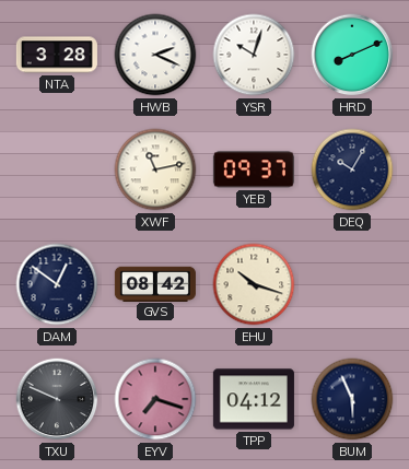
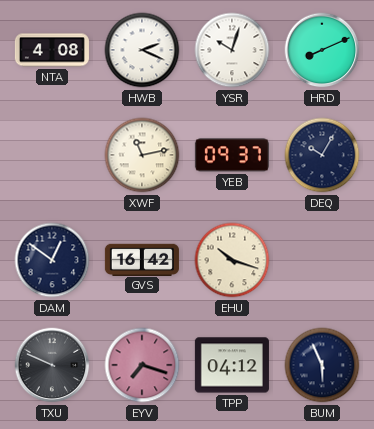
NTA: 3:28 -> 4:08 (52, 50)
GVS: 08:42 -> 16:42 (142, 259)
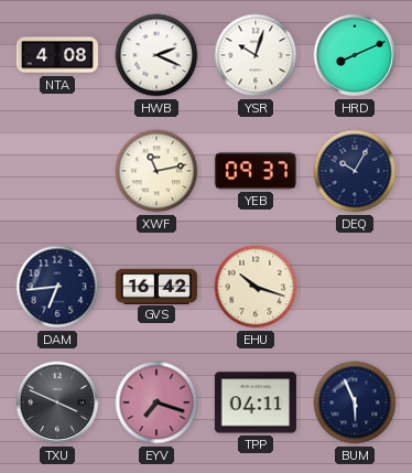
DAM: 12:51 -> 6:44 (57, 287)
TXU: 9:49 -> 3:49 (57, 402)
TPP: 04:12 -> 04:11 (256, 402)
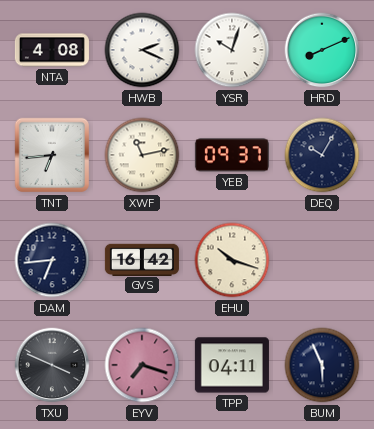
TNT: none -> 6:44 (52, 155)
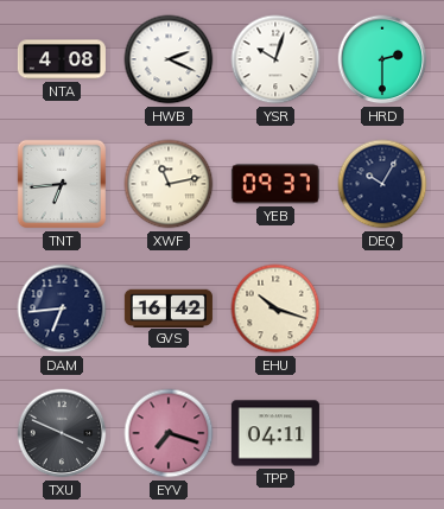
HRD: 8:11 -> 2:30 (382, 59)
BUM: 5:56 -> none (322, 365)
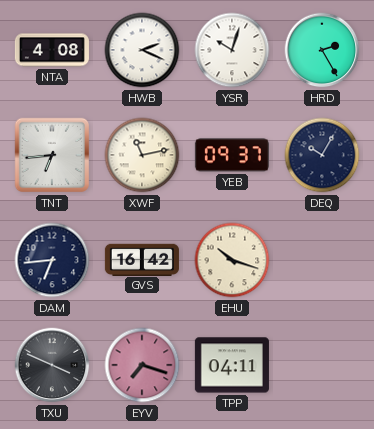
HRD: 2:30 -> 2:25 (322, 50)
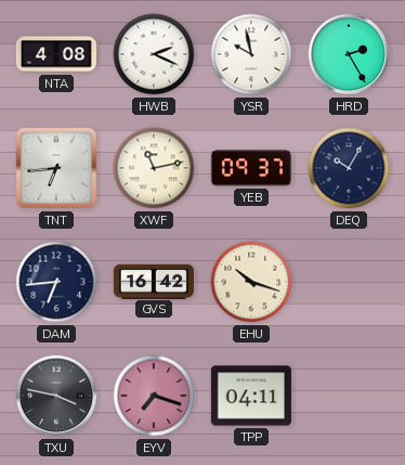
YSR: 10:03 -> 9:58 (251, 54)
TXU: 3:49 -> 3:47 (56, 396)
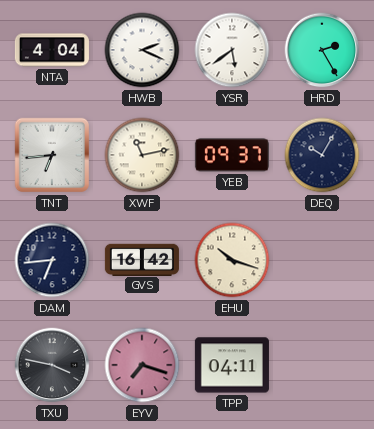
NTA: 4:08 -> 4:04 (52, 50)
YSR: 9:58 -> 5:39 (232, 50)
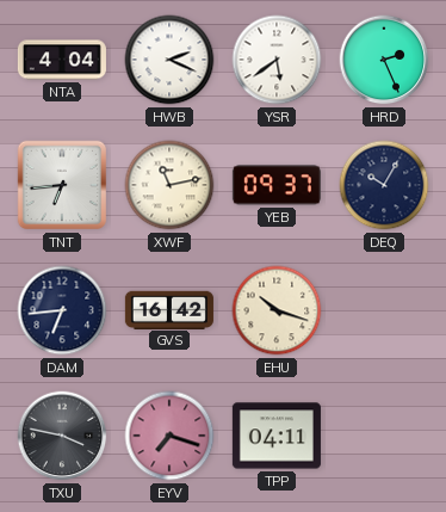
HRD: 2:25 -> 2:26 (384, 60)
